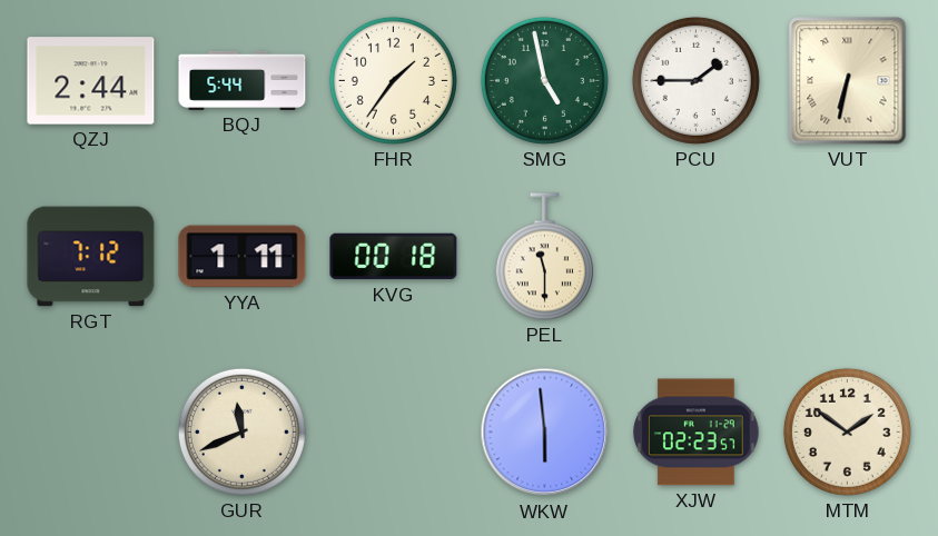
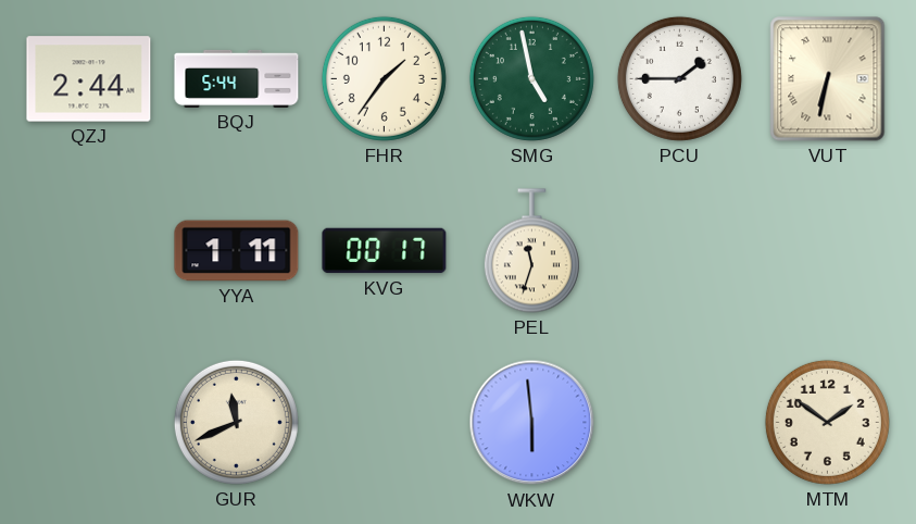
RGT: 7:12 -> none (91, 257)
KVG: 00:18 -> 00:17 (385, 251)
PEL: 11:30 -> 11:33 (531, 251)
XJW: 02:23 -> none (697, 433)
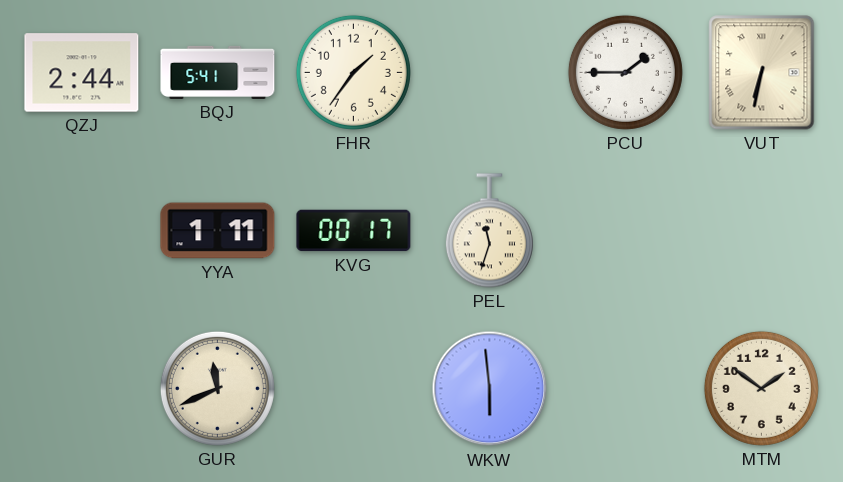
BQJ: 5:44 -> 5:41 (218, 72)
SMG: 4:58 -> none (531, 78)
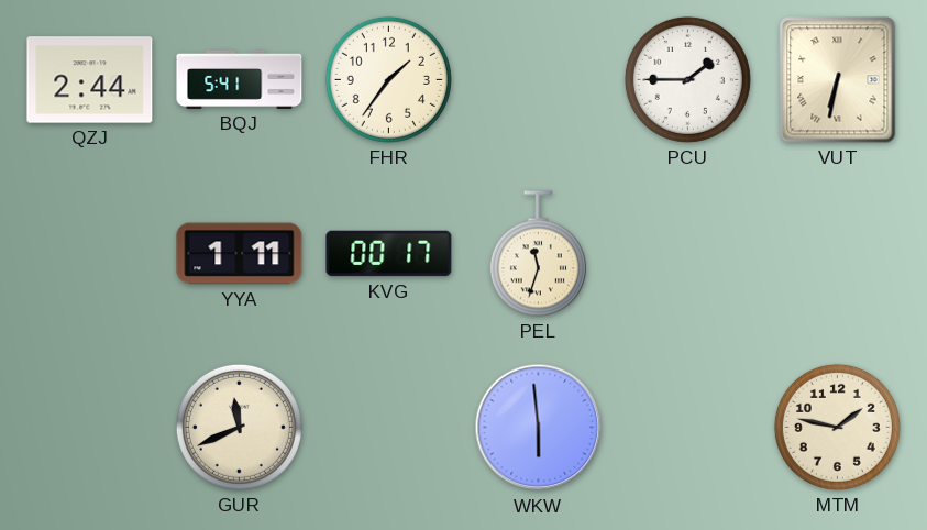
MTM: 1:51 -> 1:47 (837, 427)
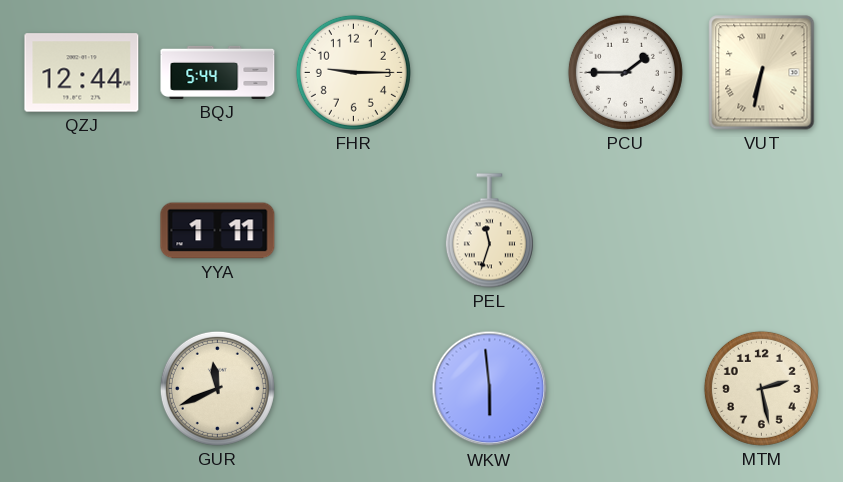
QZJ: 2:44 -> 12:44 (82, 73)
BQJ: 5:41 -> 5:44 (218, 72)
FHR: 1:36 -> 9:15 (353, 72)
KVG: 00:17 -> none (389, 254)
MTM: 1:47 -> 2:28 (761, 388)
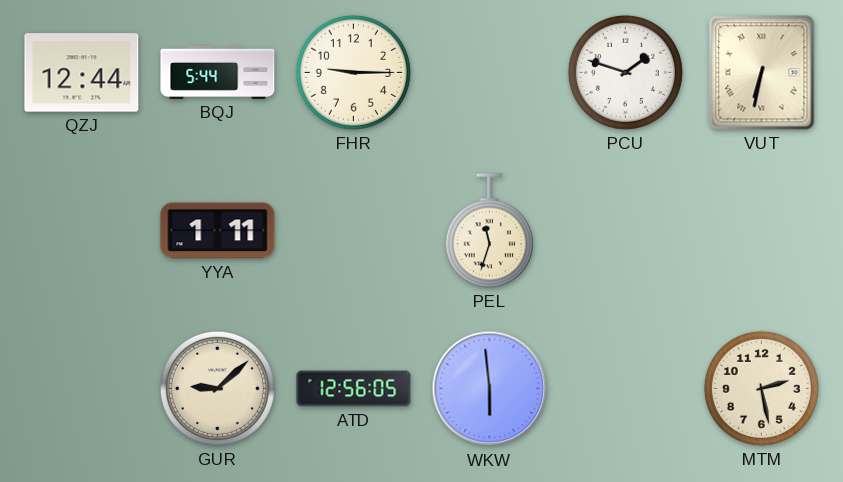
PCU: 1:45 -> 1:48 (625, 72)
GUR: 11:41 -> 9:08 (217, 388)
ATD: none -> 12:56 (354, 389)
